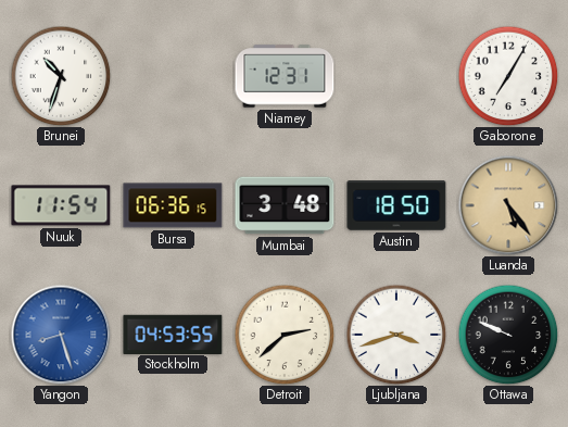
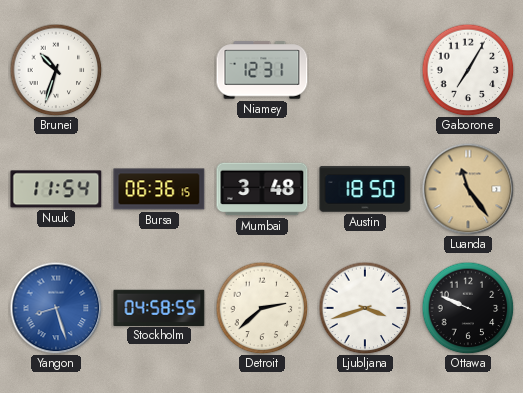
Luanda: 5:24 -> 11:24 (468, 189)
Stockholm: 04:53 -> 04:58 (159, 307)
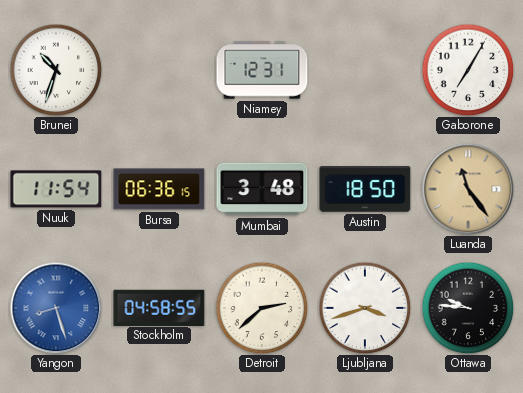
Ottawa: 9:49 -> 9:46 (468, 308)
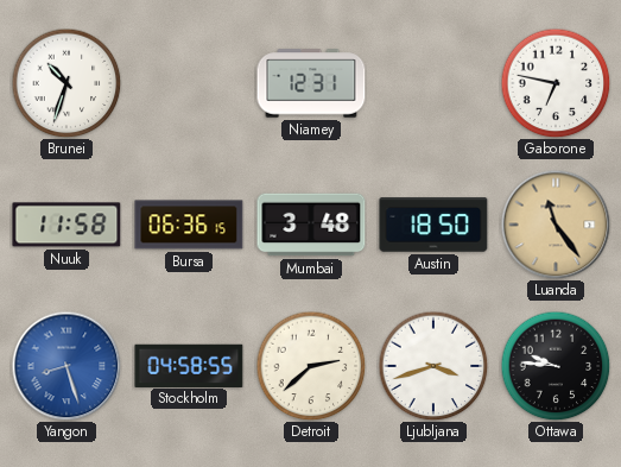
Gaborone: 7:05 -> 6:47 (556, 83)
Nuuk: 11:54 -> 11:58 (66, 225)
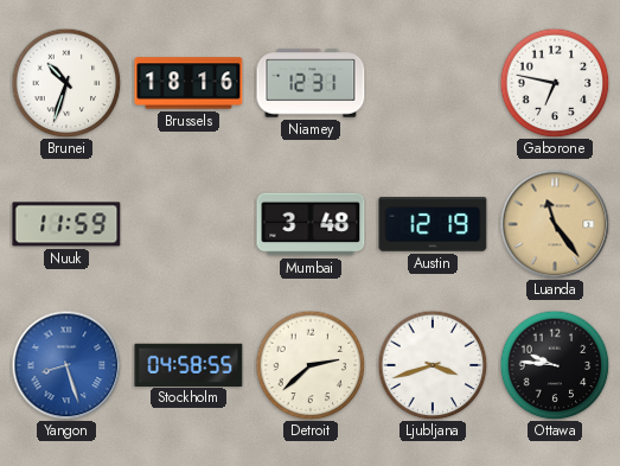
Brussels: none -> 18:16 (188, 83)
Nuuk: 11:58 -> 11:59 (66, 224)
Bursa: 06:36 -> none (189, 225)
Austin: 18:50 -> 12:19 (433, 224)
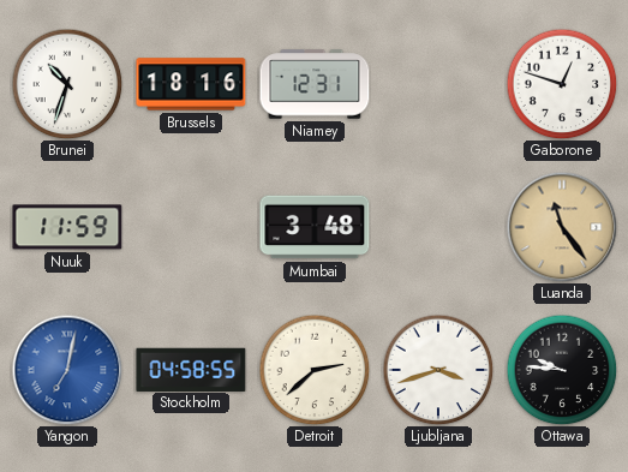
Gaborone: 6:47 -> 12:48 (562, 84)
Austin: 12:19 -> none (433, 224)
Yangon: 8:27 -> 7:02 (67, 370)
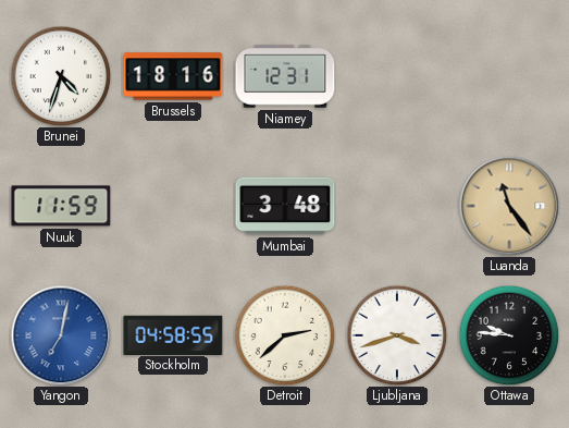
Brunei: 10:33 -> 4:33 (61, 76)
Gaborone: 12:48 -> none (562, 84)
